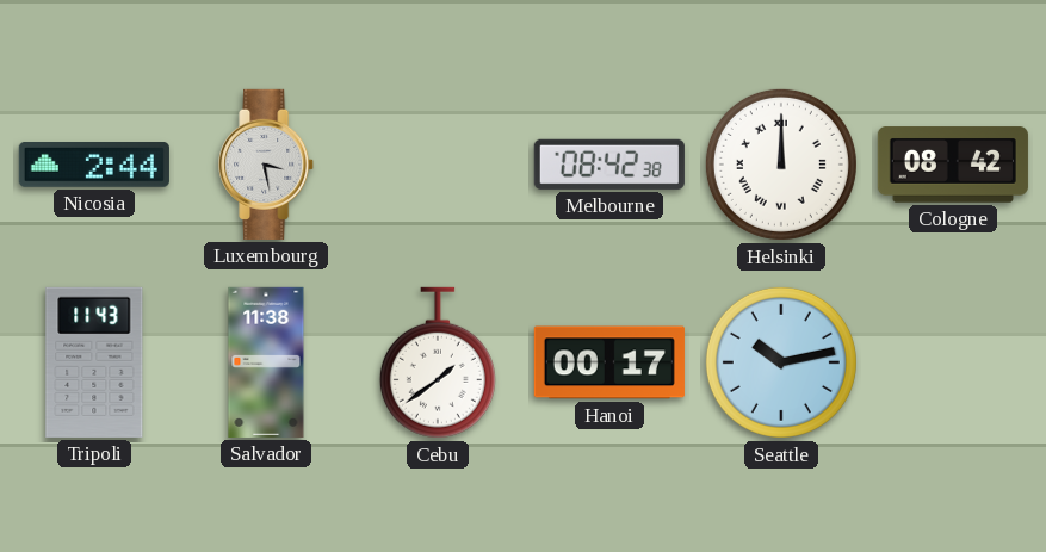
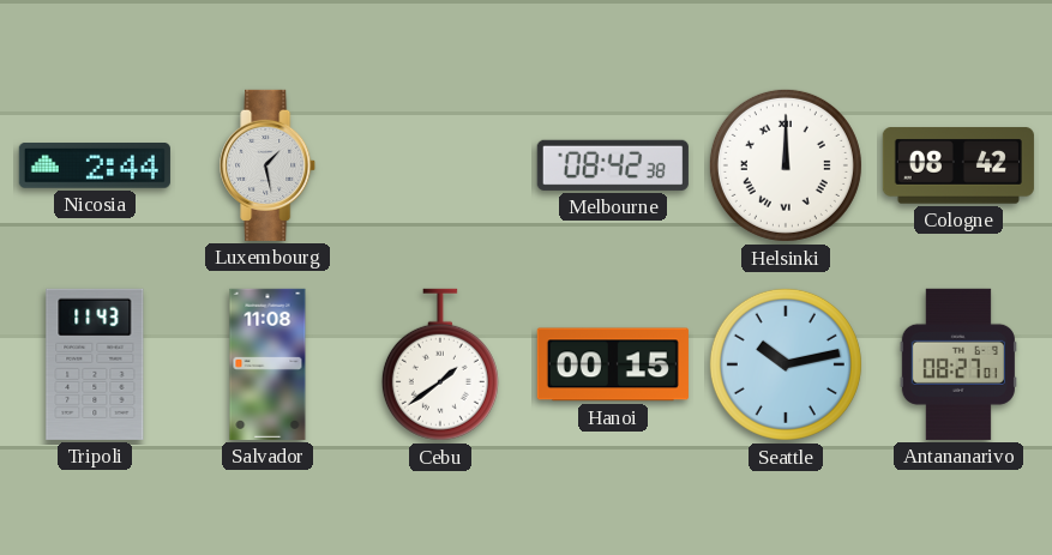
Luxembourg: 3:28 -> 1:28 (269, 165)
Salvador: 11:38 -> 11:08 (267, 364)
Hanoi: 00:17 -> 00:15 (613, 364)
Antananarivo: none -> 08:27 (958, 364)
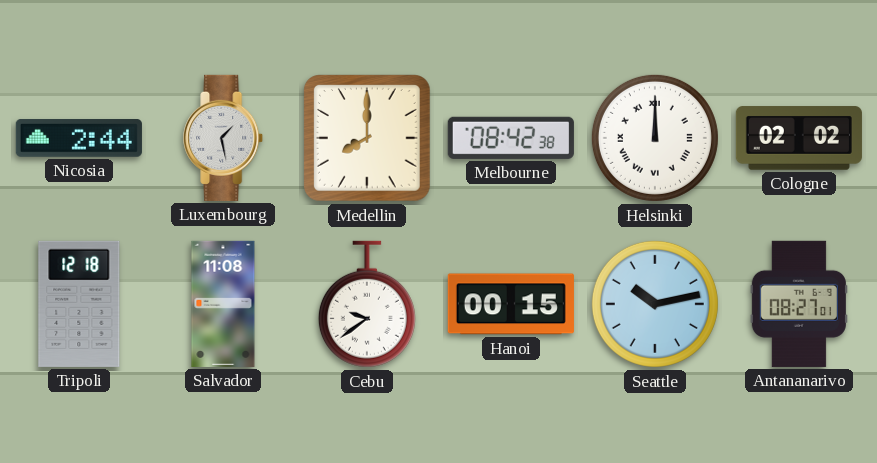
Medellin: none -> 8:00 (368, 139)
Cologne: 08:42 -> 02:02 (799, 138)
Tripoli: 11:43 -> 12:18 (79, 304)
Cebu: 1:39 -> 9:39 (367, 304)
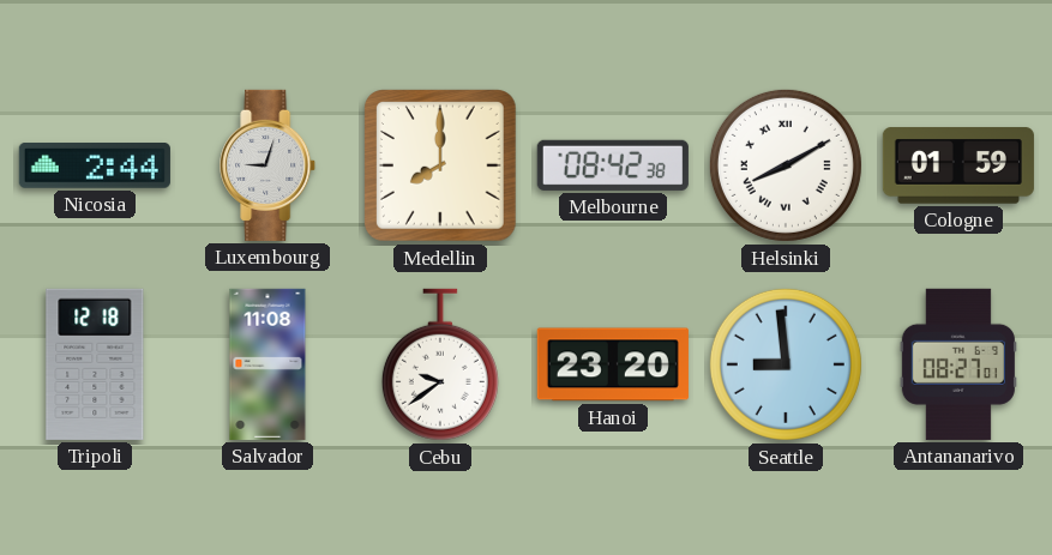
Luxembourg: 1:28 -> 9:03 (269, 165)
Helsinki: 12:00 -> 8:10 (786, 165)
Cologne: 02:02 -> 01:59 (958, 165)
Hanoi: 00:15 -> 23:20 (613, 364)
Seattle: 10:13 -> 8:59 (786, 364)
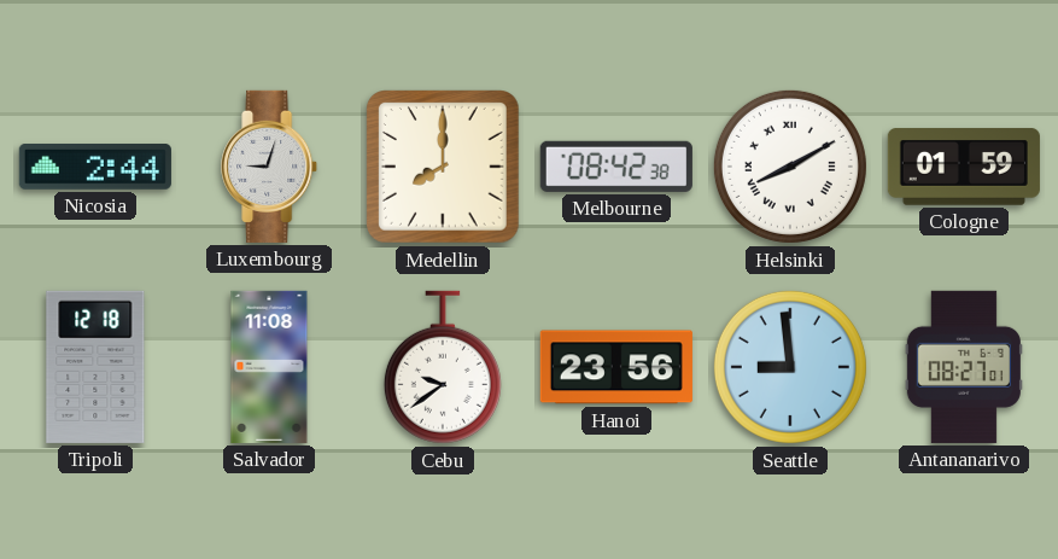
Hanoi: 23:20 -> 23:56 (616, 367)
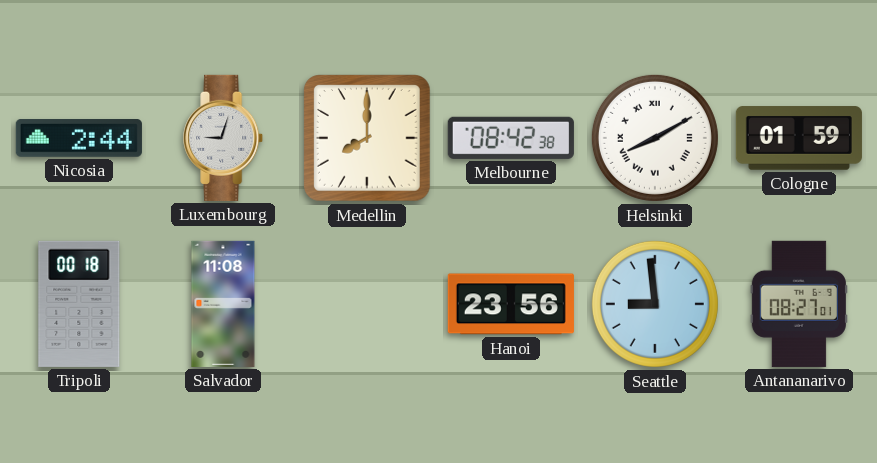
Tripoli: 12:18 -> 00:18 (79, 304)
Cebu: 9:39 -> none (443, 367)
